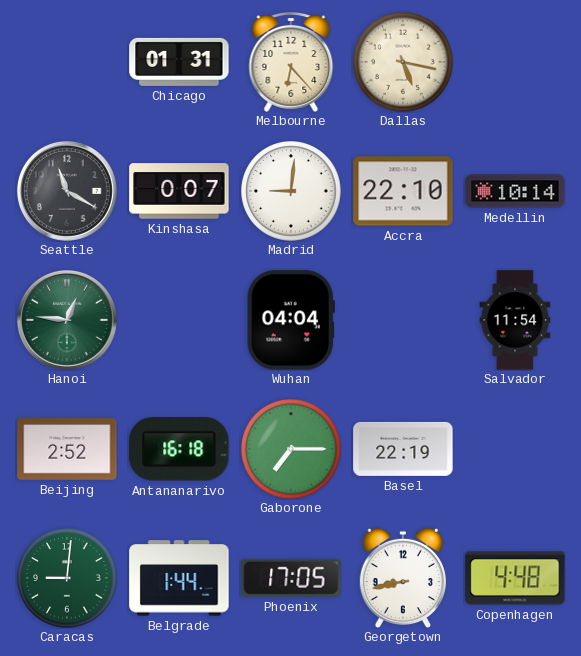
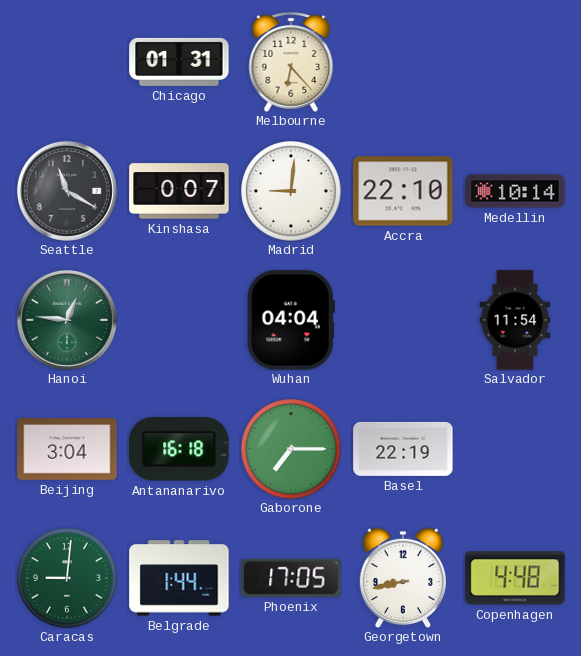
Dallas: 5:17 -> none (403, 62)
Beijing: 2:52 -> 3:04 (67, 449)
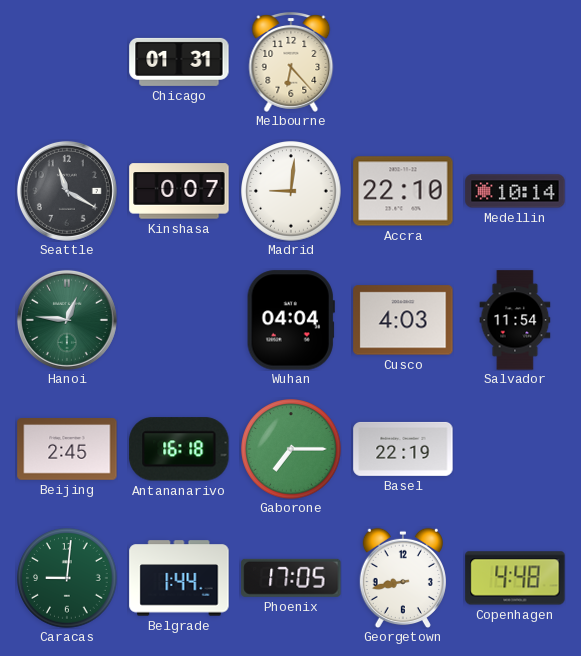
Cusco: none -> 4:03 (403, 320)
Beijing: 3:04 -> 2:45 (67, 449)
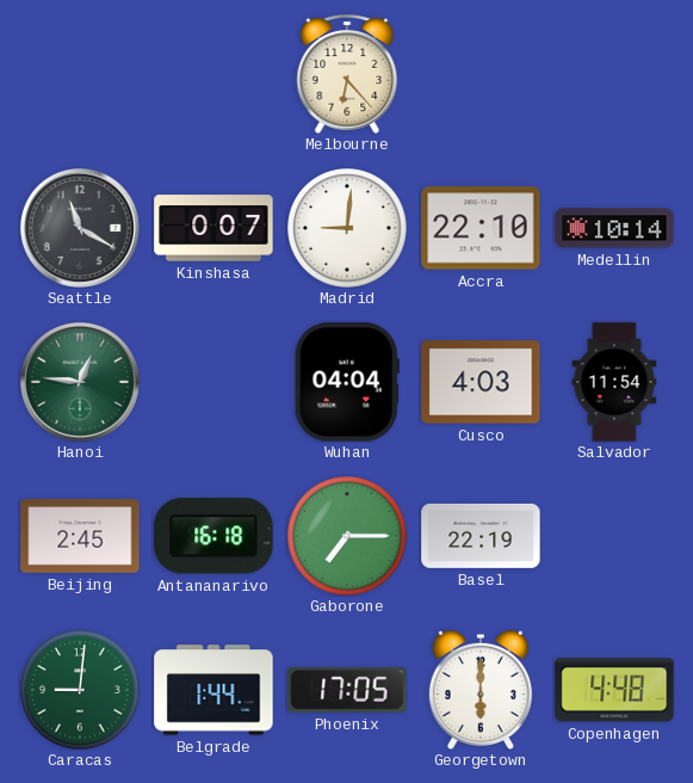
Chicago: 01:31 -> none (179, 62)
Georgetown: 8:43 -> 6:00 (481, 690)
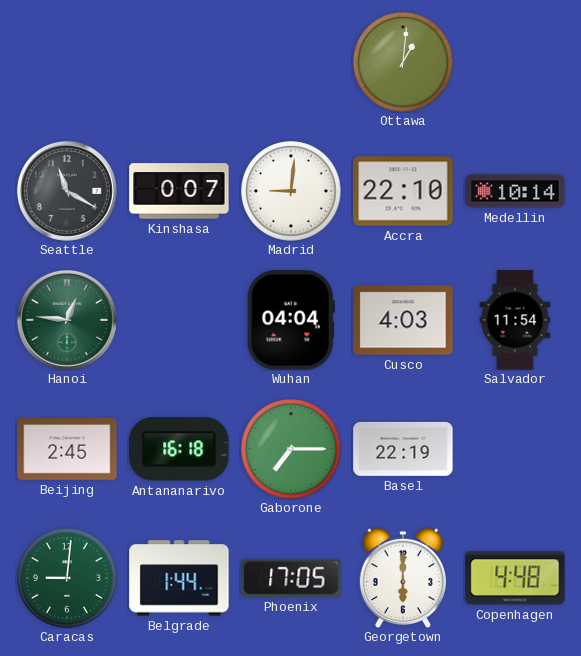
Melbourne: 6:23 -> none (347, 75)
Ottawa: none -> 1:01 (403, 62)
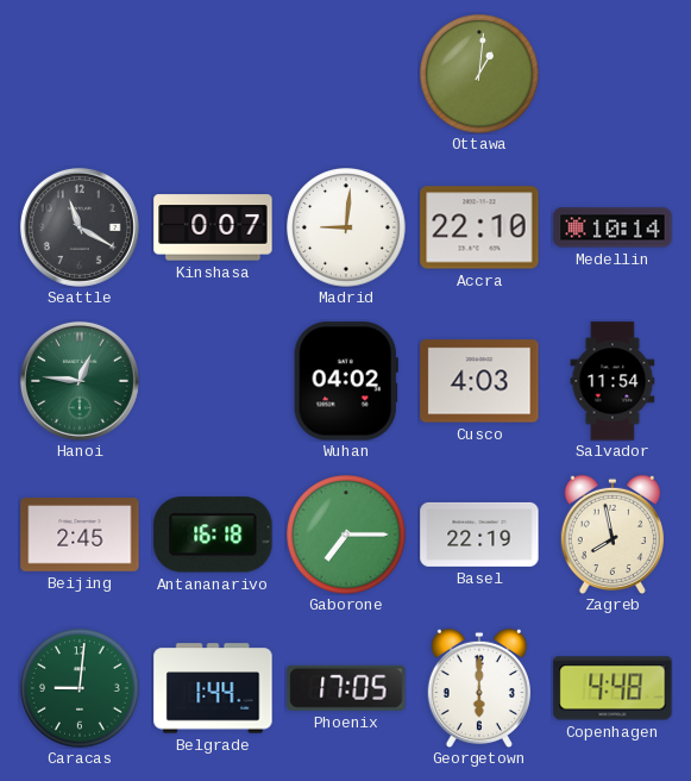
Wuhan: 04:04 -> 04:02 (346, 381)
Zagreb: none -> 7:58 (613, 535)
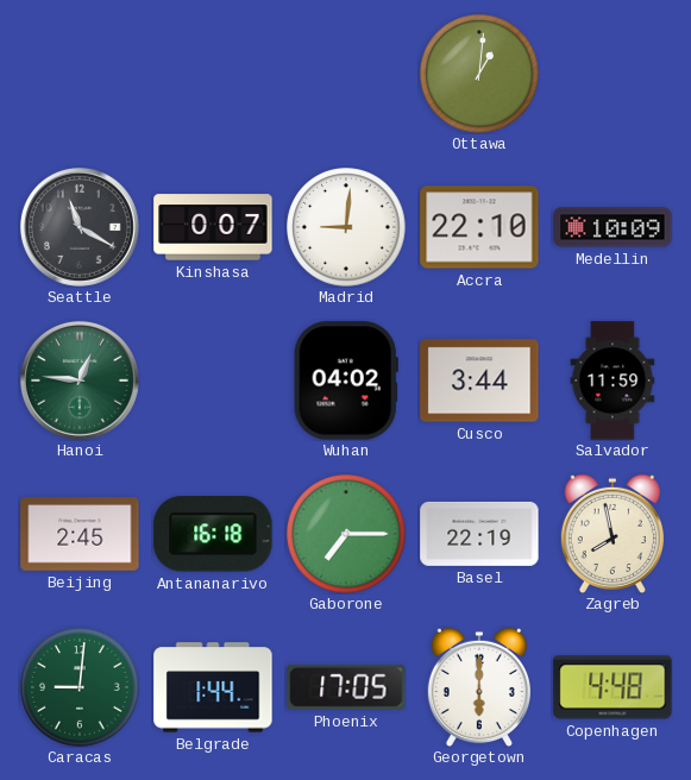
Medellin: 10:14 -> 10:09 (613, 227)
Cusco: 4:03 -> 3:44 (479, 380)
Salvador: 11:54 -> 11:59 (613, 380)
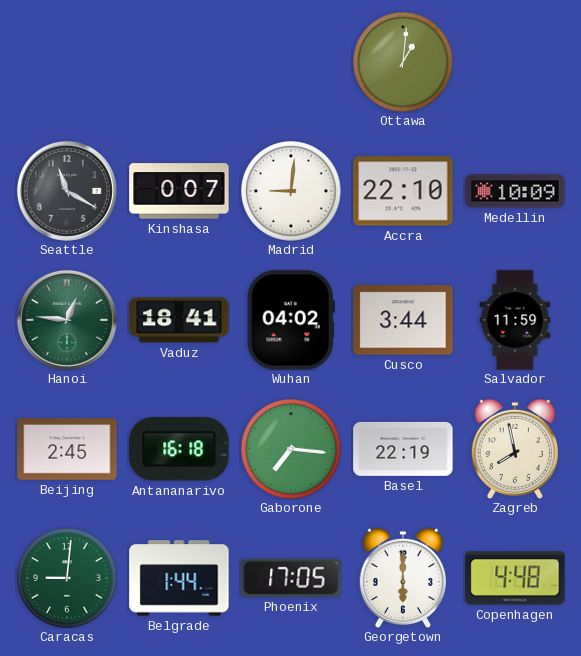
Vaduz: none -> 18:41 (179, 320)
Gaborone: 7:15 -> 7:16 (291, 449)
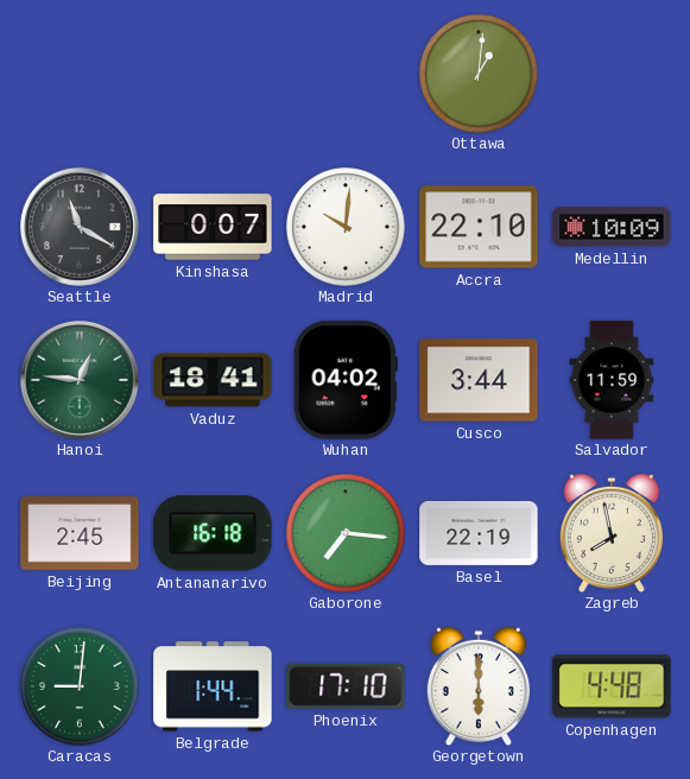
Madrid: 9:01 -> 10:01 (346, 227)
Phoenix: 17:05 -> 17:10 (346, 686)
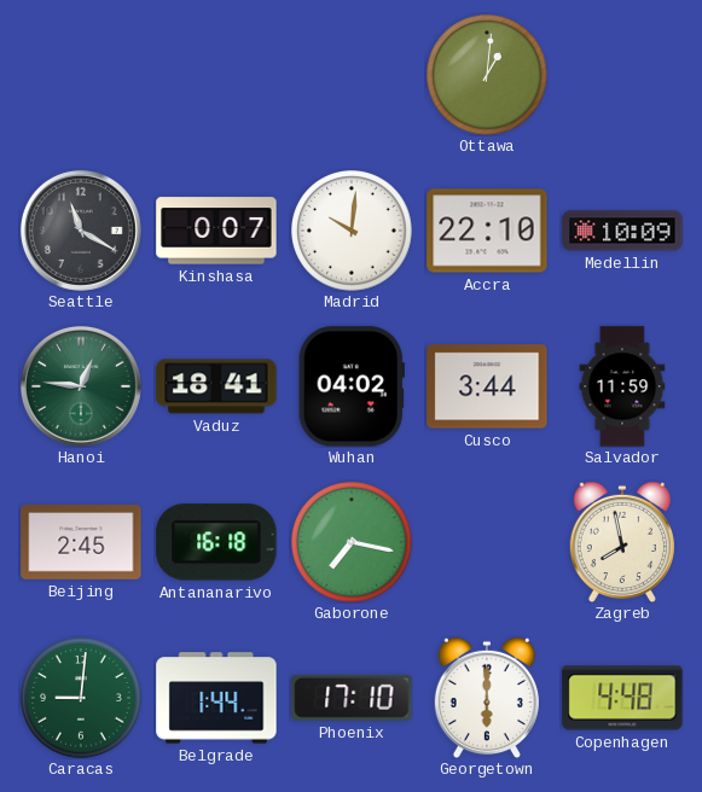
Gaborone: 7:16 -> 7:17 (352, 542)
Basel: 22:19 -> none (479, 533)
